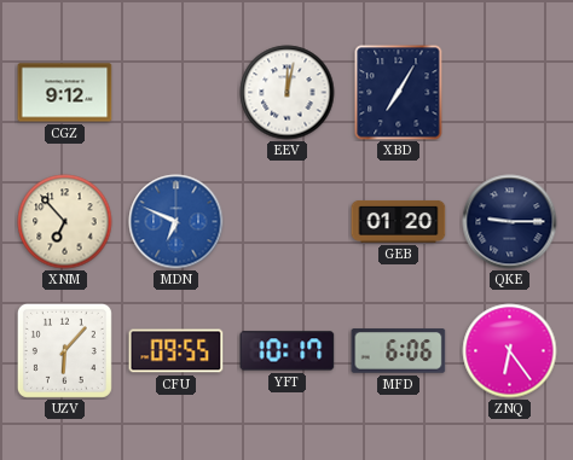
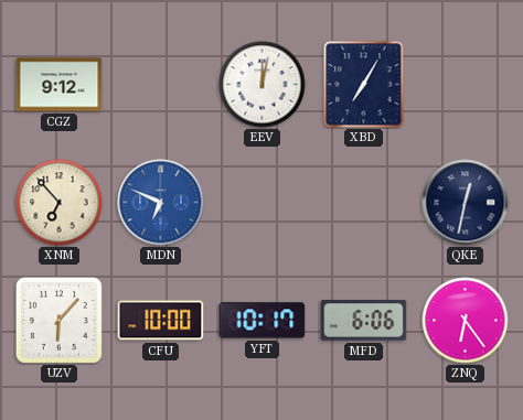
GEB: 01:20 -> none (399, 221)
QKE: 9:15 -> 12:32 (466, 203)
CFU: 09:55 -> 10:00 (161, 321)
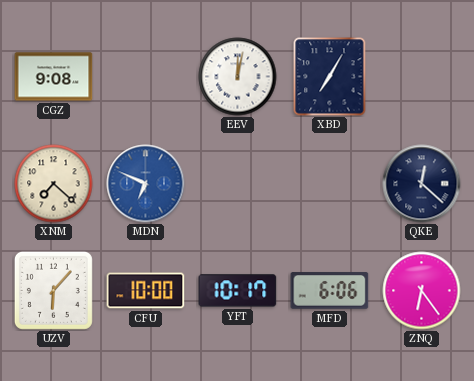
CGZ: 9:12 -> 9:08 (54, 77)
XNM: 6:53 -> 7:22 (54, 184)
QKE: 12:32 -> 12:22 (422, 184)
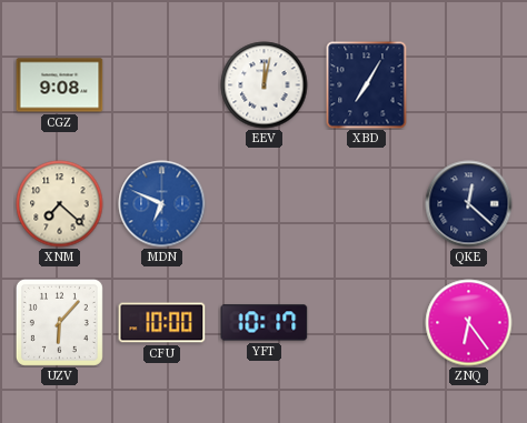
MFD: 6:06 -> none (330, 291)
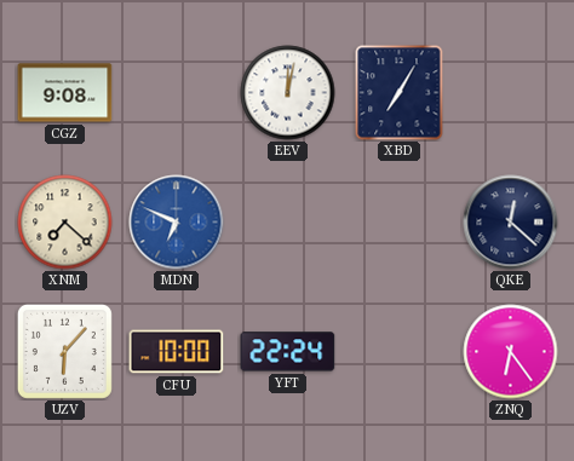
YFT: 10:17 -> 22:24 (288, 352)
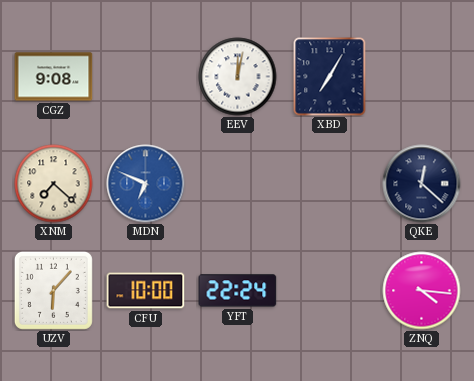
ZNQ: 6:24 -> 4:16 (422, 291)
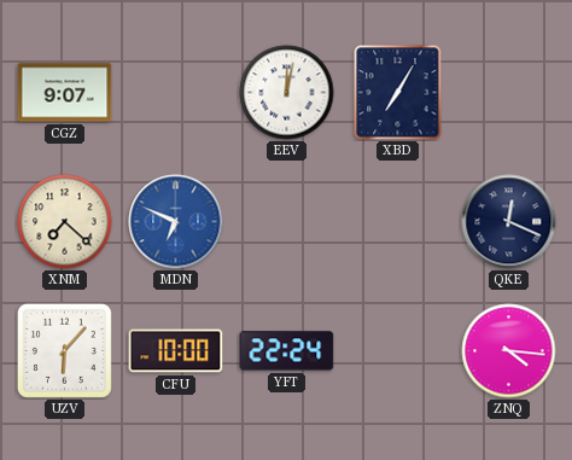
CGZ: 9:08 -> 9:07 (65, 93)
QKE: 12:22 -> 12:19 (509, 222)
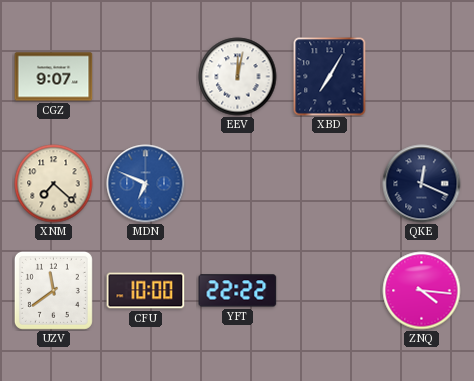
UZV: 6:07 -> 11:39 (53, 290)
YFT: 22:24 -> 22:22 (238, 291)
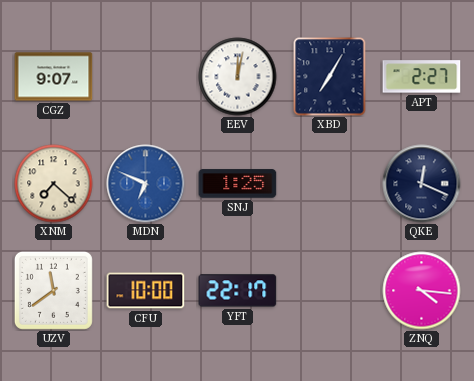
APT: none -> 2:27 (422, 77)
SNJ: none -> 1:25 (238, 184)
YFT: 22:22 -> 22:17 (238, 291)
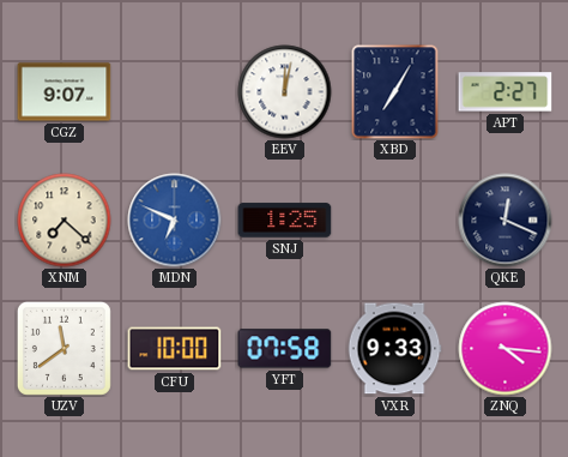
YFT: 22:17 -> 07:58 (285, 349)
VXR: none -> 9:33 (394, 349)
